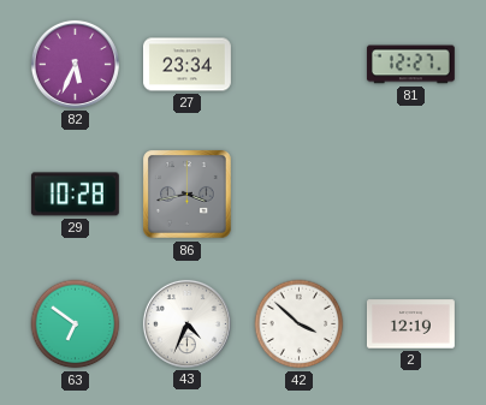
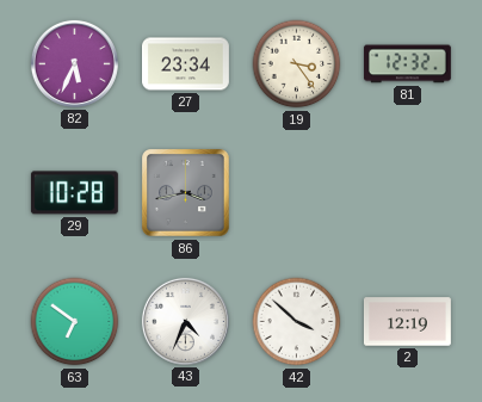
19: none -> 3:24 (297, 64)
81: 12:27 -> 12:32 (407, 64)
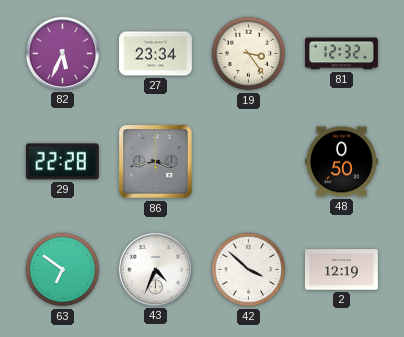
29: 10:28 -> 22:28 (62, 162)
48: none -> 0:50 (341, 162)
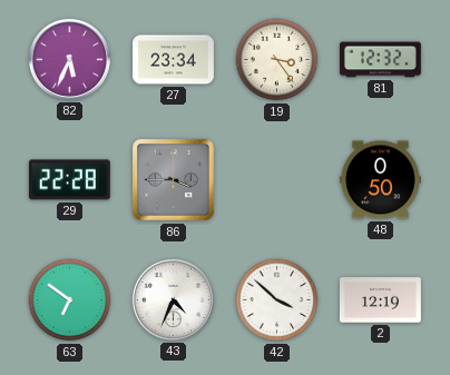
86: 3:43 -> 3:45 (174, 180)
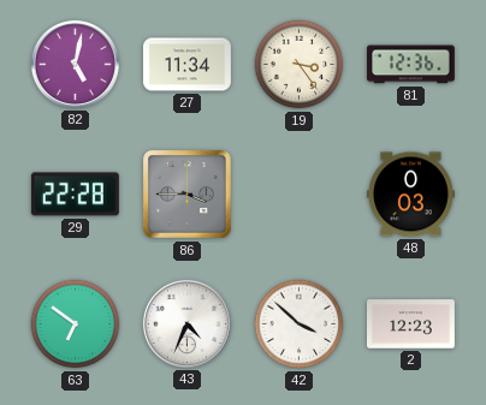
82: 5:34 -> 5:02 (75, 64)
27: 23:34 -> 11:34 (188, 65)
81: 12:32 -> 12:36 (410, 65)
48: 0:50 -> 0:03 (410, 195)
2: 12:19 -> 12:23 (410, 324)
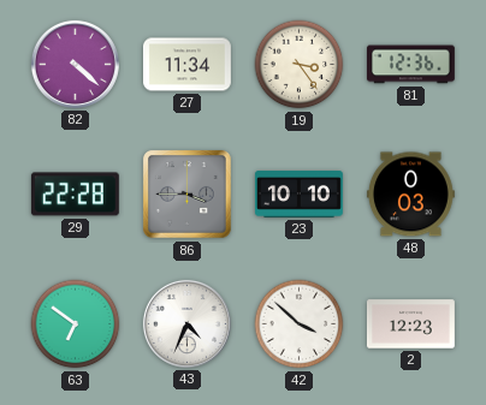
82: 5:02 -> 4:22 (75, 64)
23: none -> 10:10 (300, 195)
